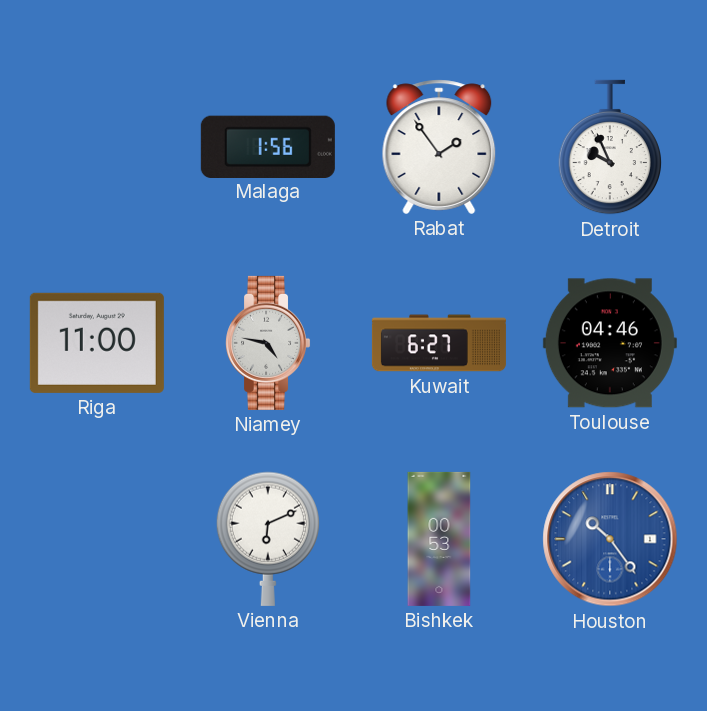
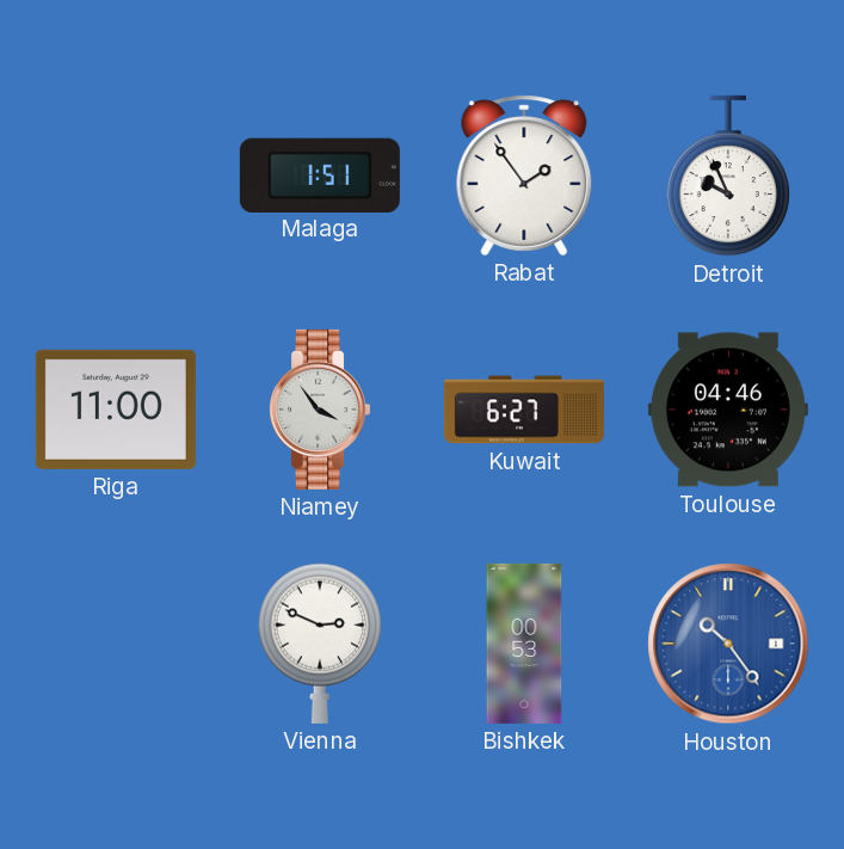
Malaga: 1:56 -> 1:51 (320, 174)
Niamey: 4:47 -> 3:54 (320, 410)
Vienna: 6:11 -> 2:49 (319, 644)
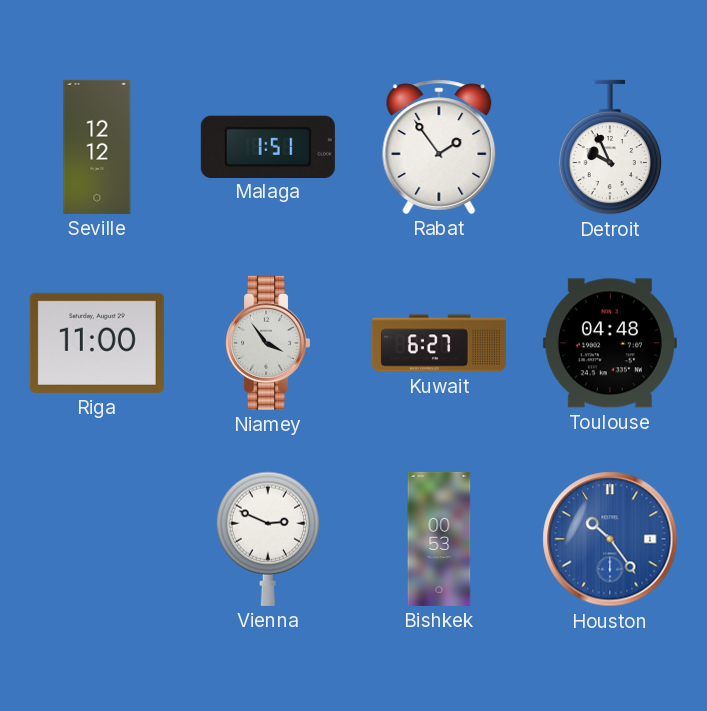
Seville: none -> 12:12 (97, 147)
Toulouse: 04:46 -> 04:48 (610, 343)
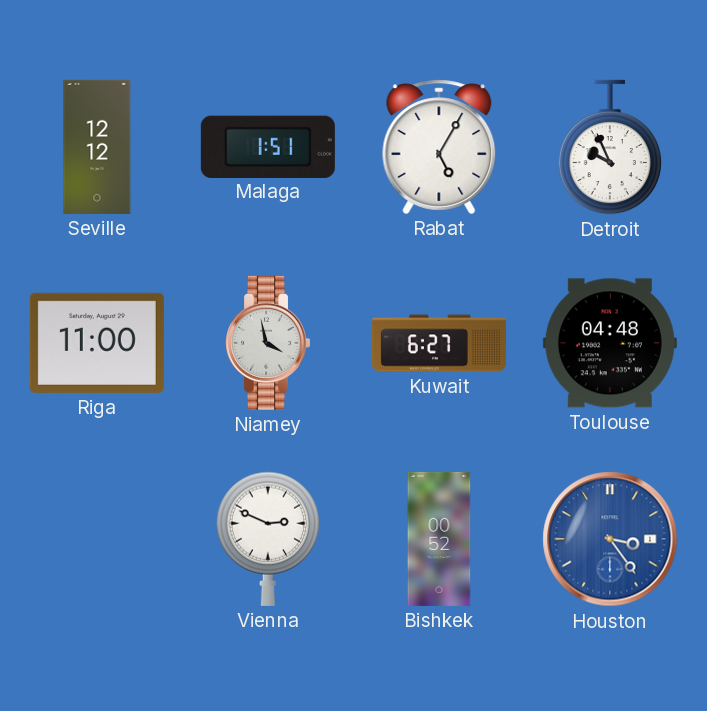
Rabat: 1:54 -> 5:05 (439, 147)
Niamey: 3:54 -> 3:58 (268, 343)
Bishkek: 00:53 -> 00:52 (439, 539)
Houston: 10:24 -> 3:24 (610, 539)
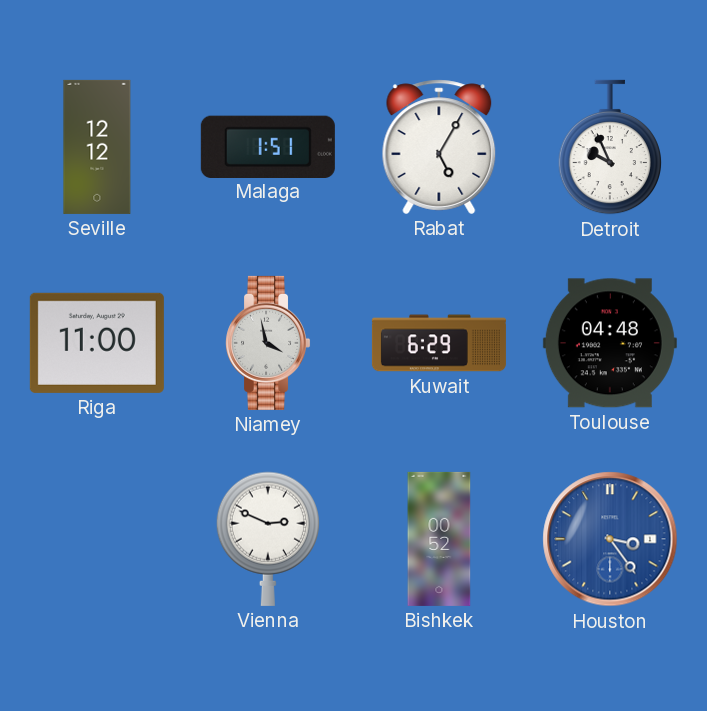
Kuwait: 6:27 -> 6:29 (439, 343)
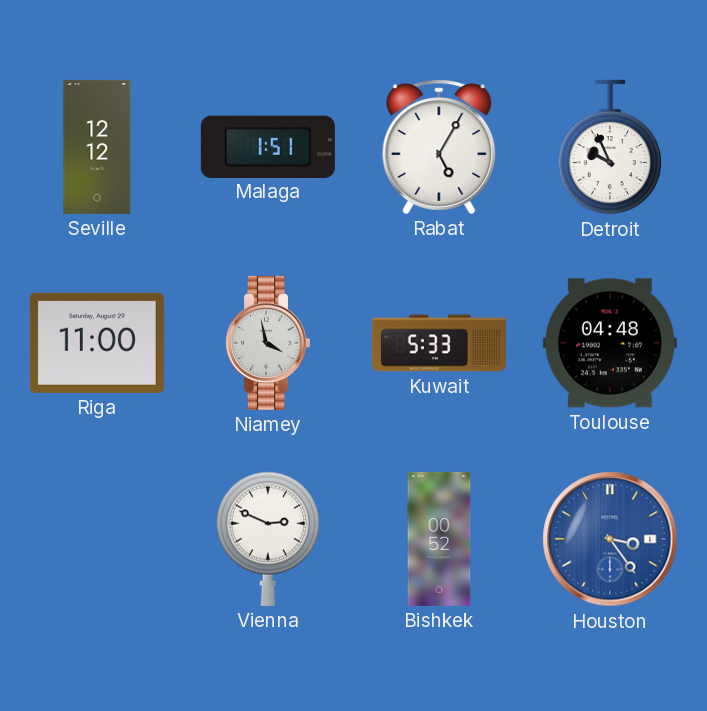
Kuwait: 6:29 -> 5:33 (439, 343)
